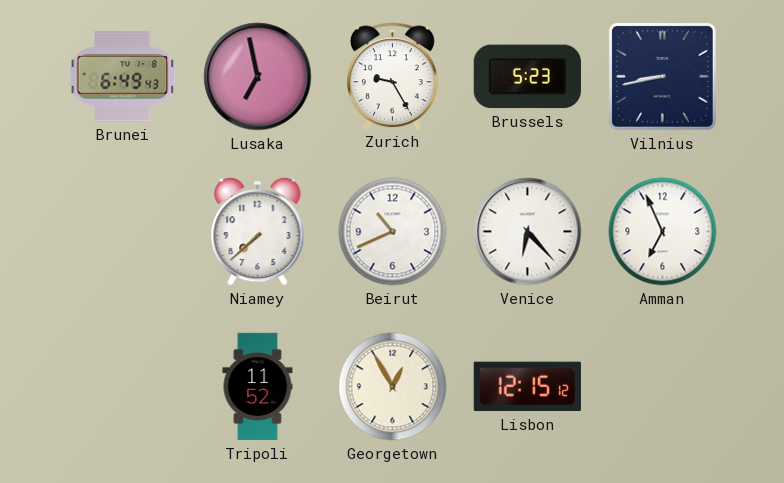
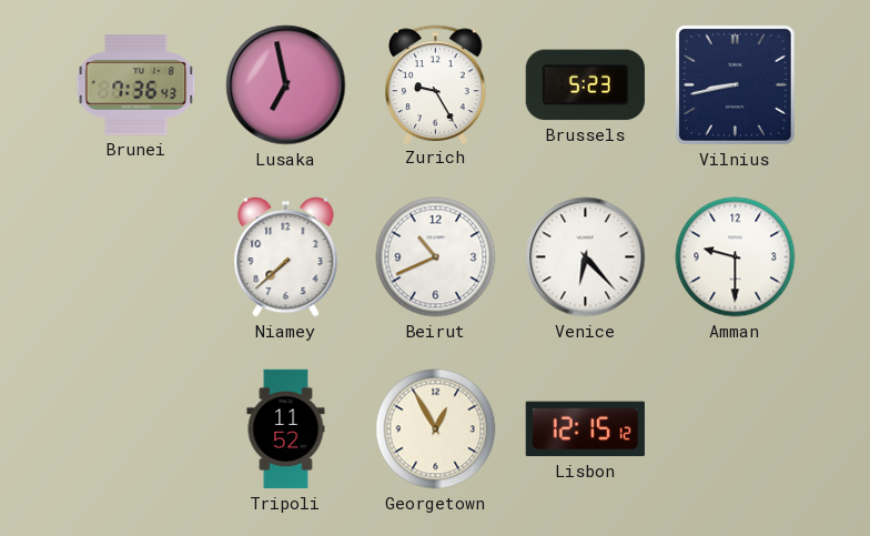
Brunei: 6:49 -> 7:36 (136, 85)
Amman: 6:56 -> 9:30 (736, 257)
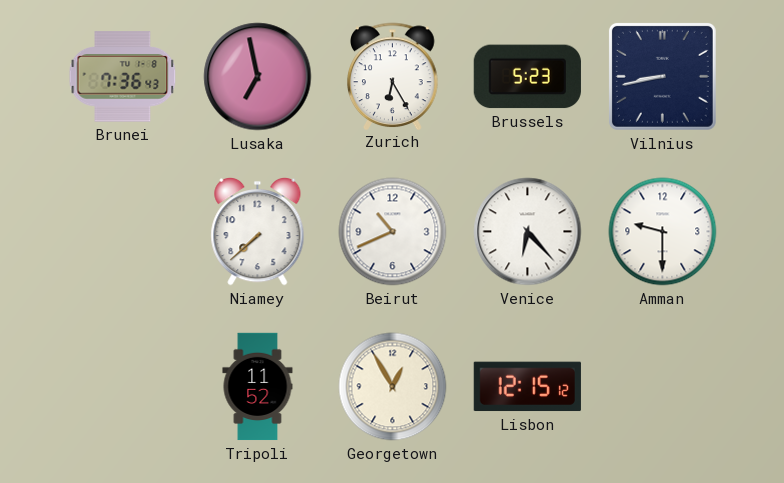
Zurich: 9:25 -> 6:25 (393, 76)
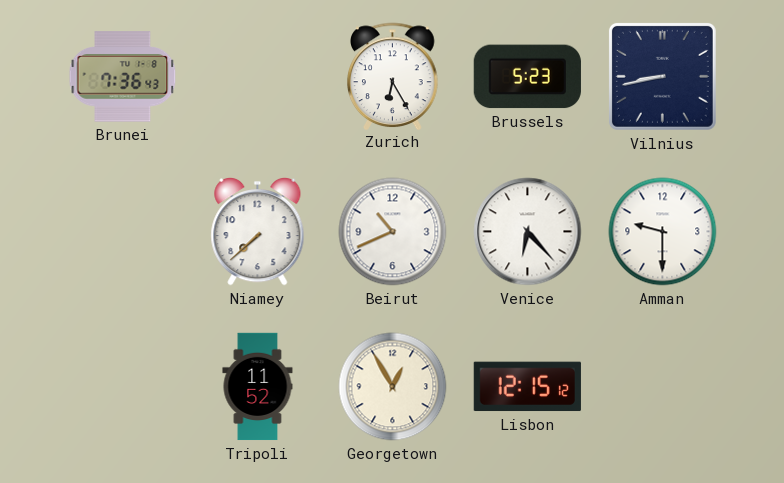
Lusaka: 6:58 -> none (258, 77)
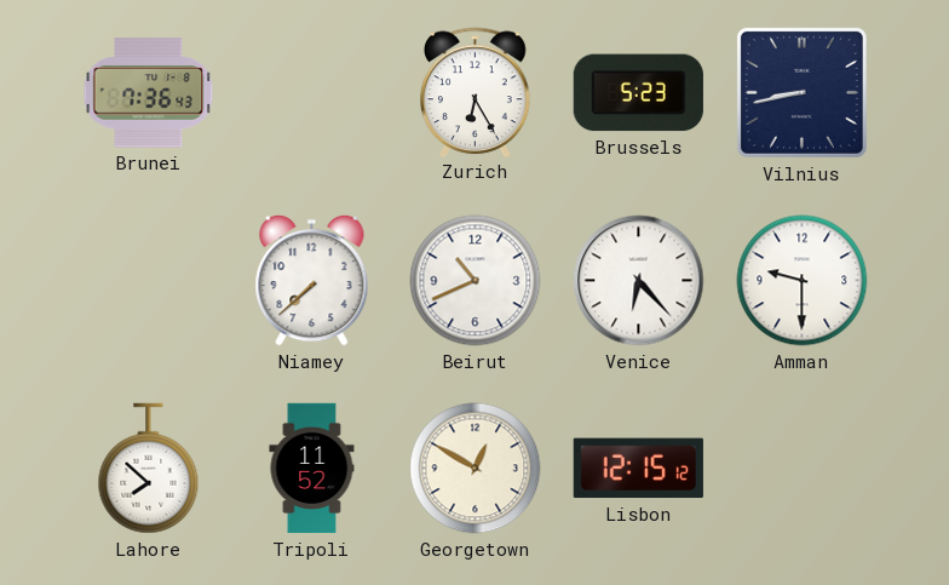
Lahore: none -> 7:52 (149, 469)
Georgetown: 12:55 -> 12:50 (476, 469)
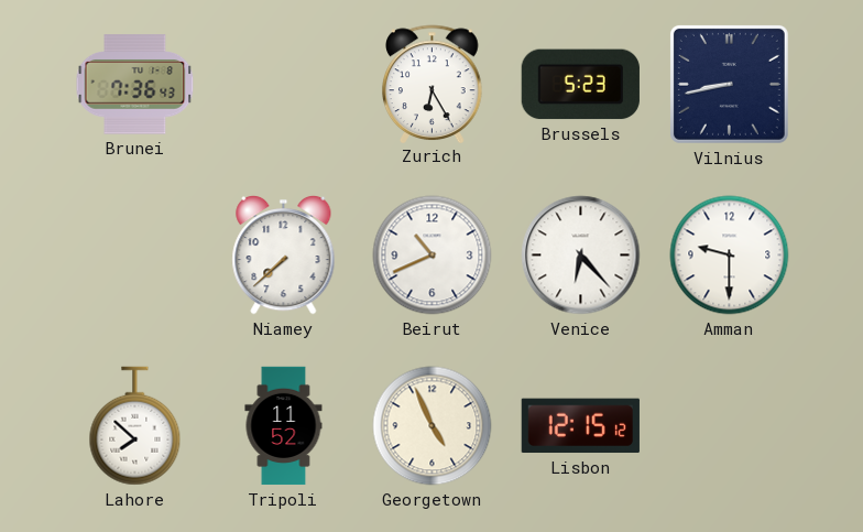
Georgetown: 12:50 -> 4:56 (433, 426)
